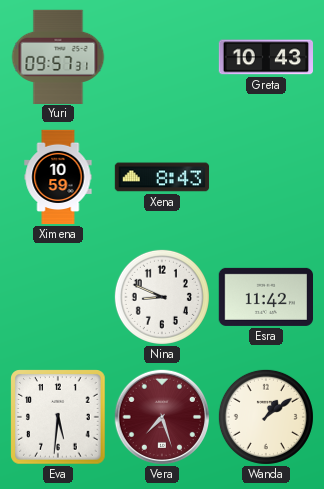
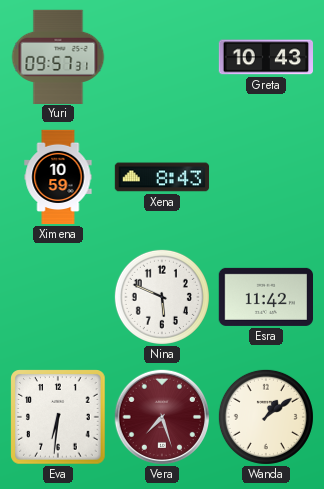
Nina: 8:49 -> 5:49 (162, 297)
Eva: 5:31 -> 6:31 (58, 417)
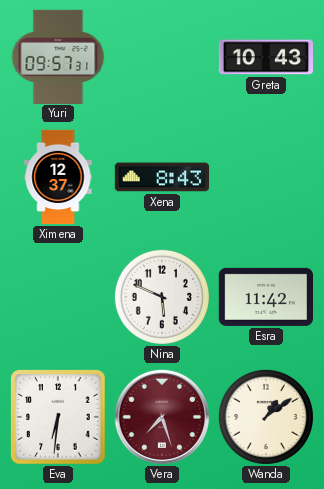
Ximena: 10:59 -> 12:37 (58, 177)
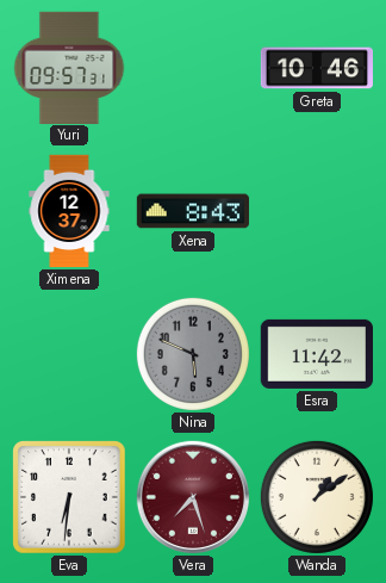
Greta: 10:43 -> 10:46 (317, 68)
Nina dial: white -> grey (193, 354)
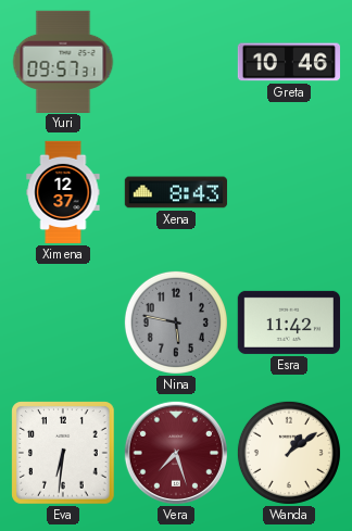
Nina: 5:49 -> 5:47 (176, 323)
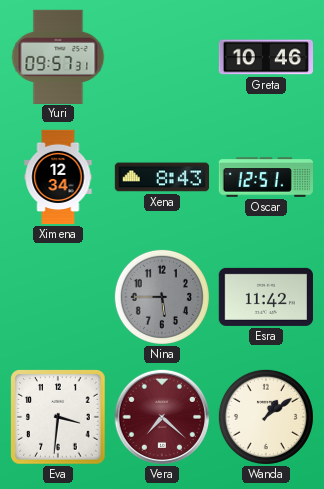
Ximena: 12:37 -> 12:34 (58, 177)
Oscar: none -> 12:51 (265, 177)
Nina: 5:47 -> 5:45 (162, 297)
Eva: 6:31 -> 3:31 (58, 417)
Vera: 7:27 -> 7:22 (161, 416)
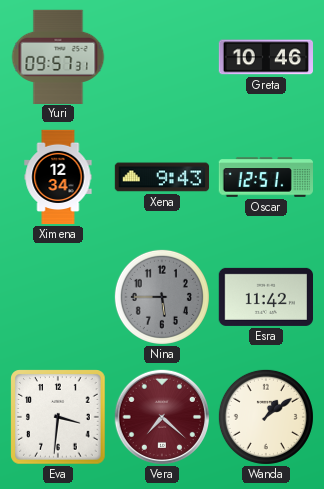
Xena: 8:43 -> 9:43 (162, 177)
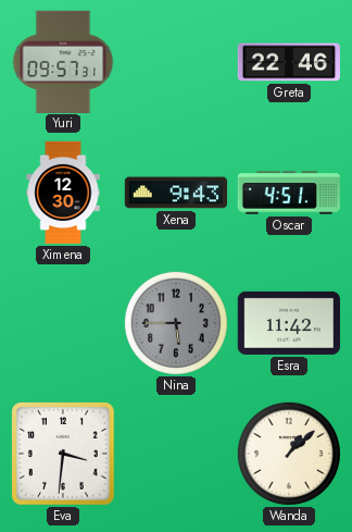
Greta: 10:46 -> 22:46 (289, 62)
Ximena: 12:34 -> 12:30 (63, 193)
Oscar: 12:51 -> 4:51 (288, 193)
Vera: 7:22 -> none (161, 416)
Wanda: 1:09 -> 1:08 (289, 454)
